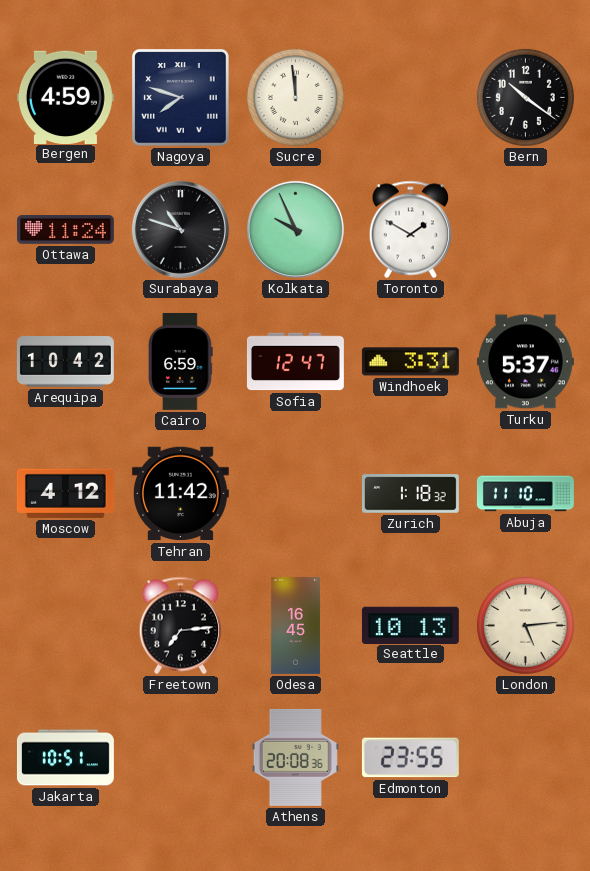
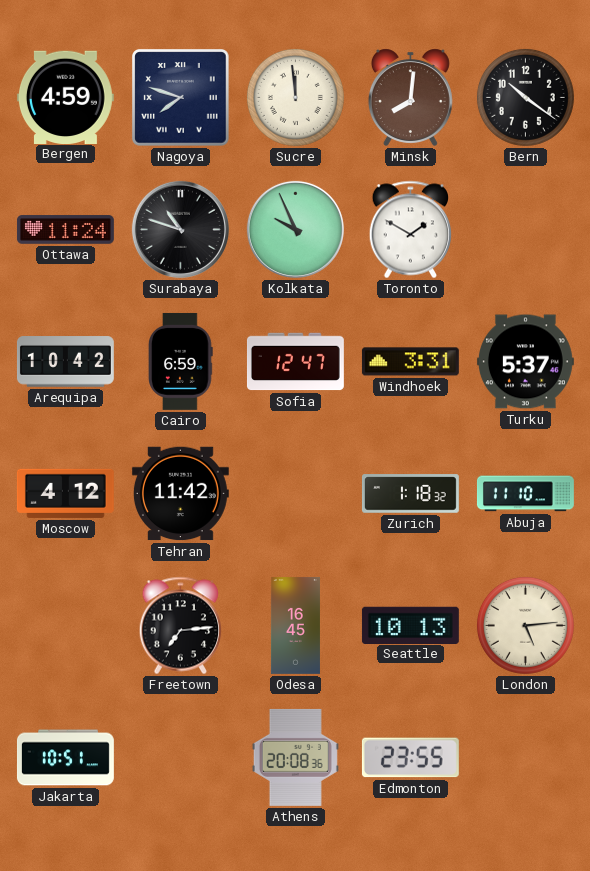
Minsk: none -> 8:01 (410, 97)
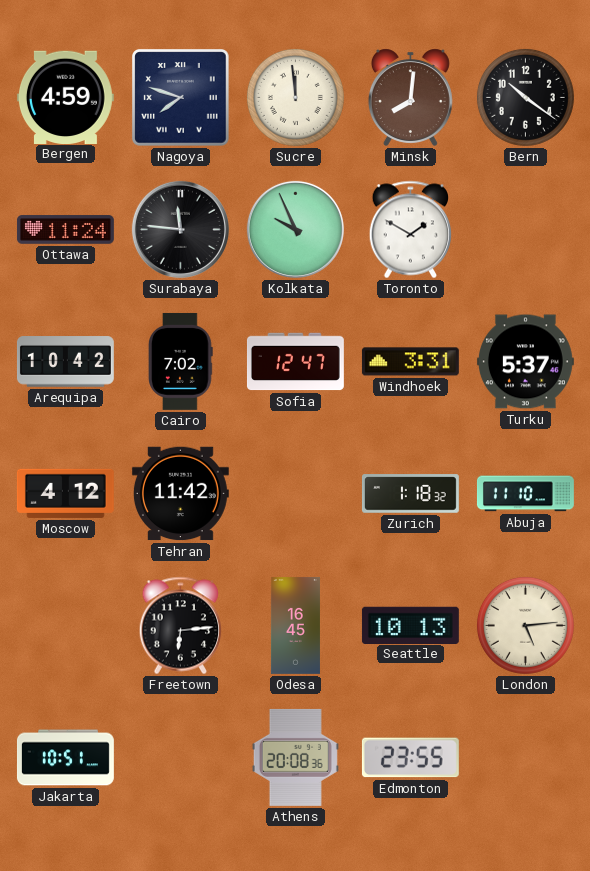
Surabaya: 10:48 -> 11:46 (180, 229)
Cairo: 6:59 -> 7:02 (181, 361)
Freetown: 7:14 -> 6:14 (180, 626)
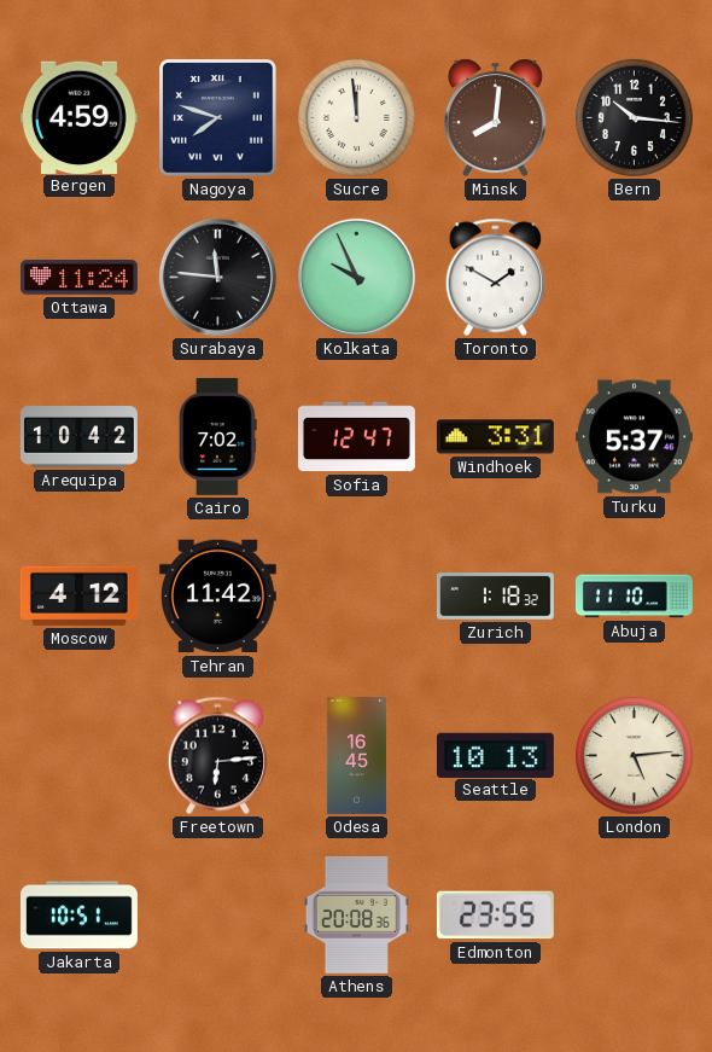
Bern: 10:21 -> 10:16 (634, 117)
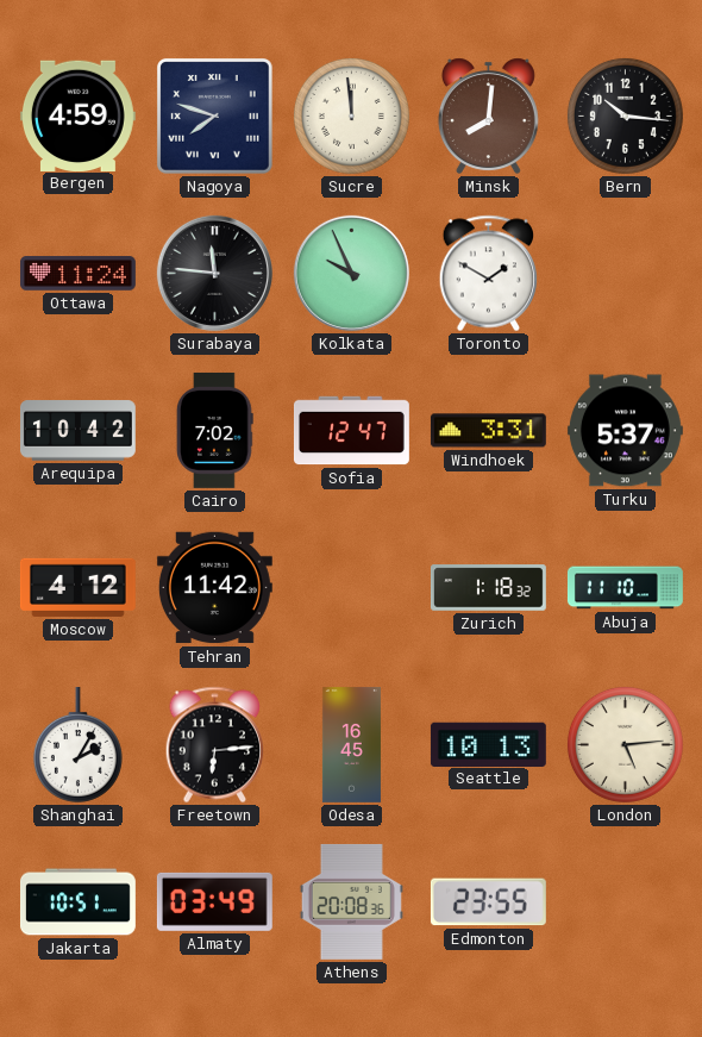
Shanghai: none -> 2:05 (77, 744)
Almaty: none -> 03:49 (214, 901)
